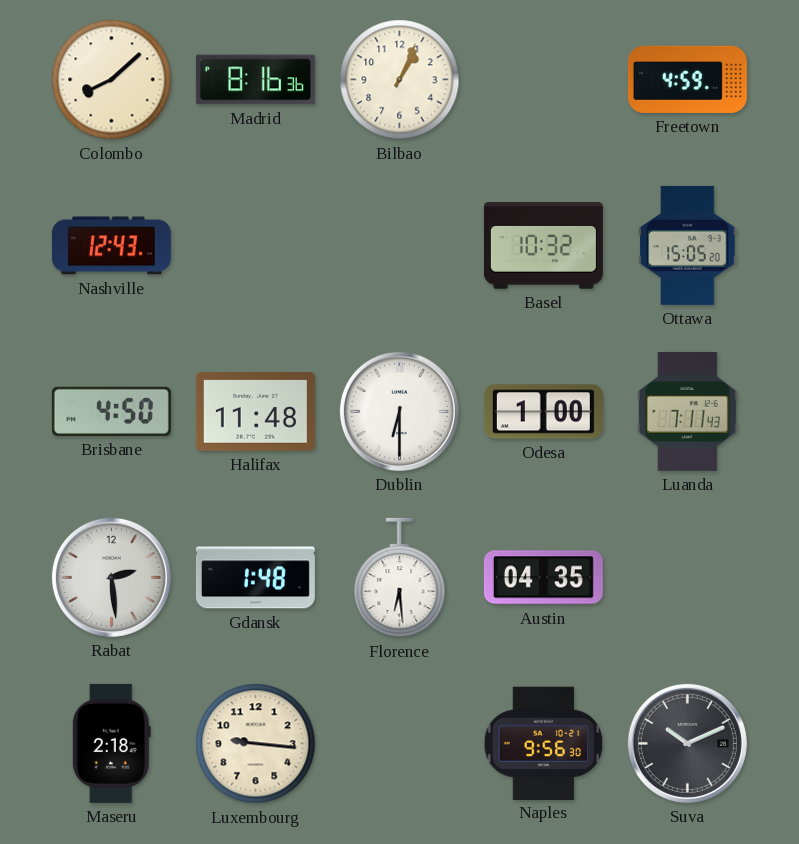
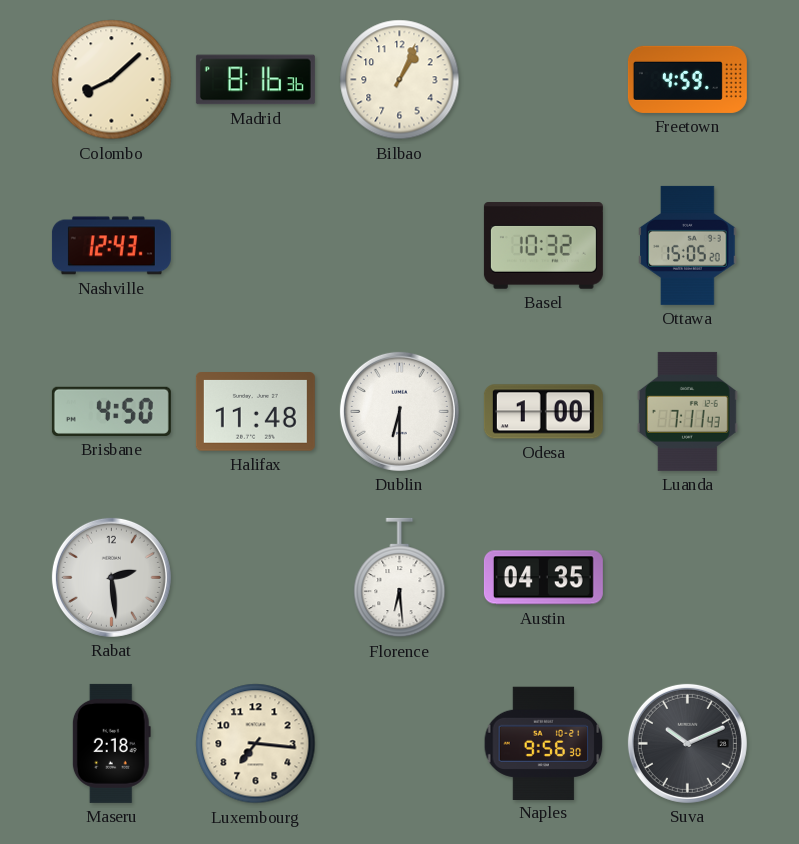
Gdansk: 1:48 -> none (255, 578)
Luxembourg: 9:16 -> 7:16 (256, 744)
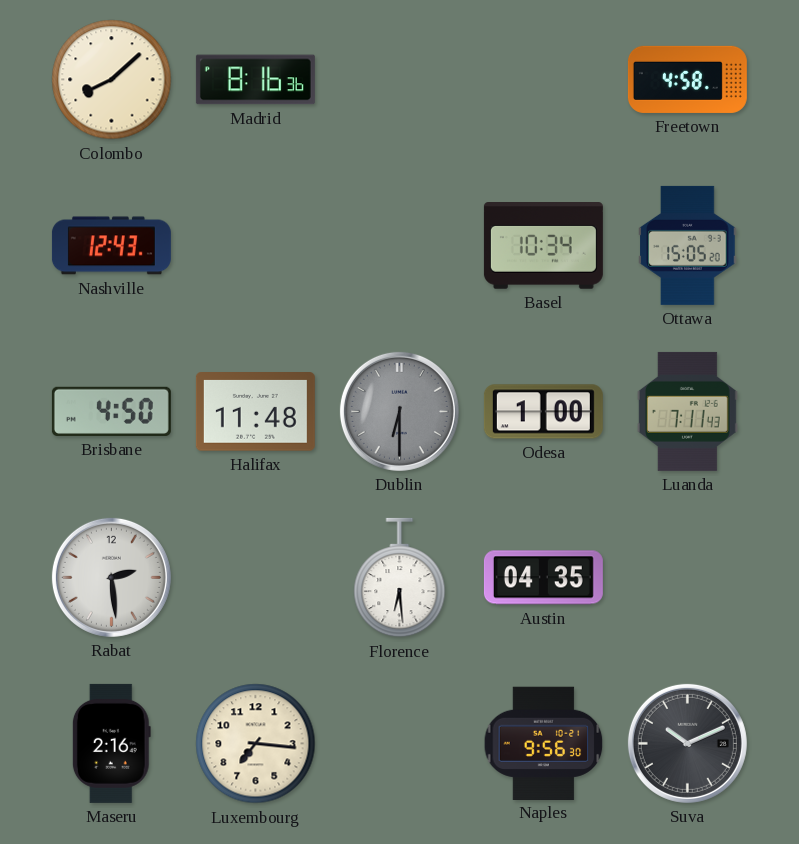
Bilbao: 1:04 -> none (400, 80)
Freetown: 4:59 -> 4:58 (687, 79)
Basel: 10:32 -> 10:34 (543, 246)
Dublin dial: white -> grey (399, 411)
Maseru: 2:18 -> 2:16 (111, 743)
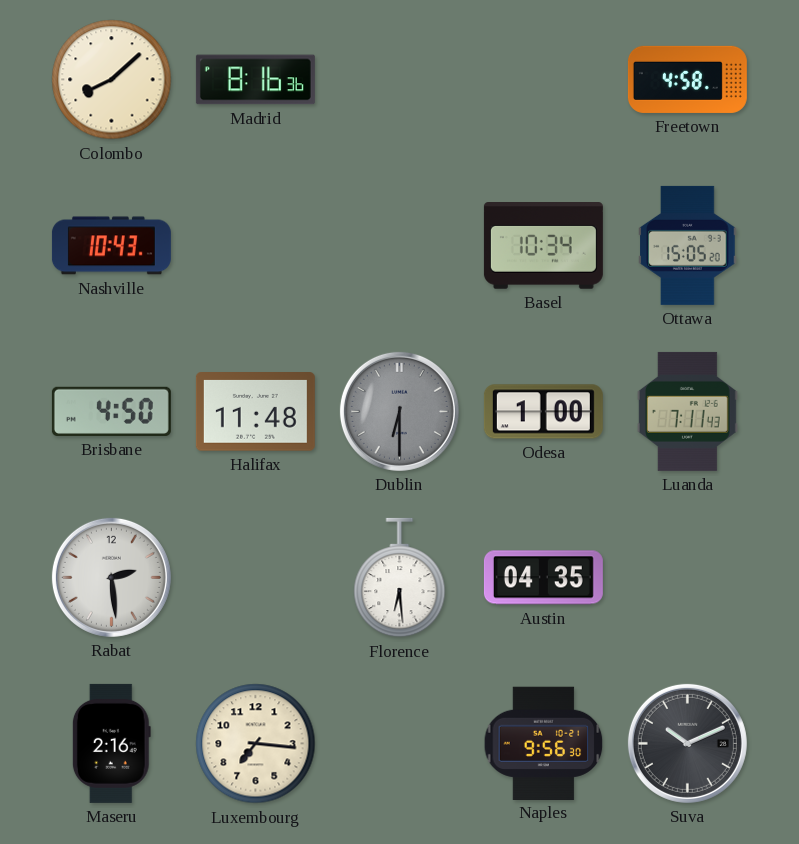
Nashville: 12:43 -> 10:43 (111, 246)
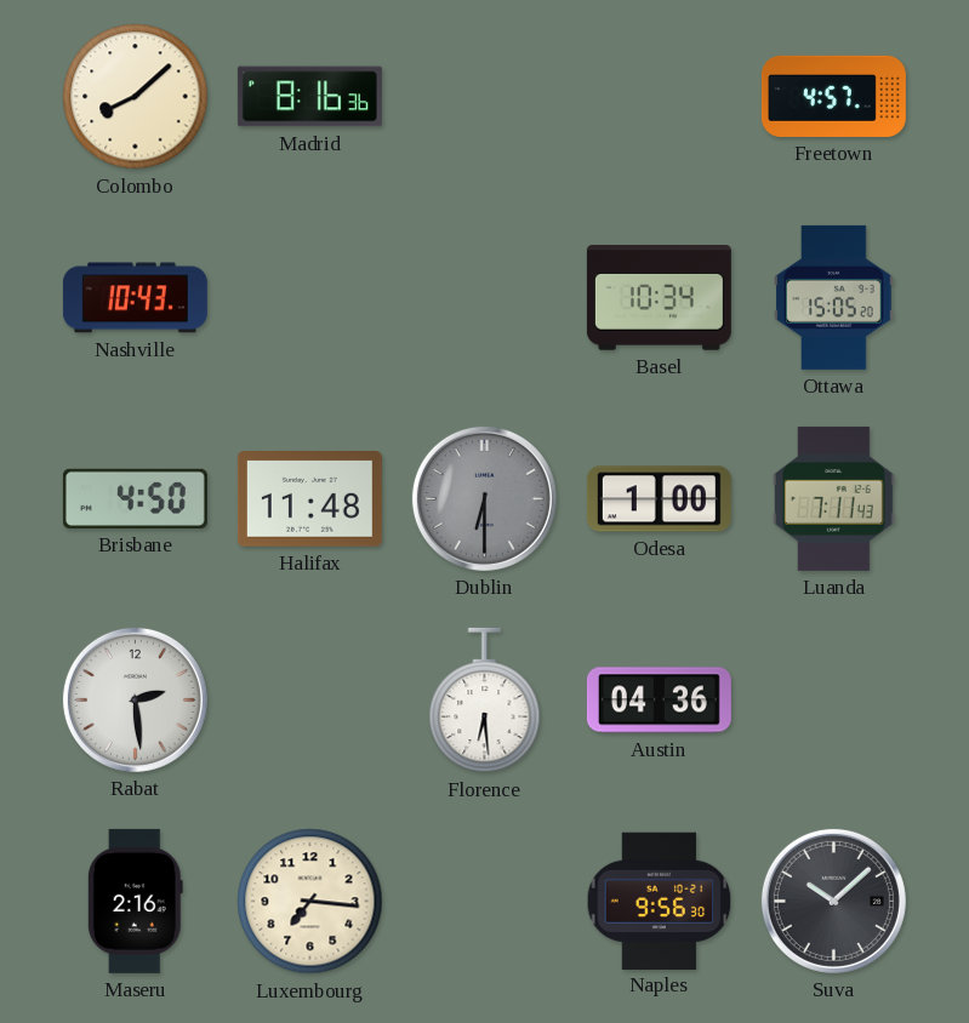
Freetown: 4:58 -> 4:57 (833, 96)
Austin: 04:35 -> 04:36 (659, 701)
Suva: 10:11 -> 10:08 (833, 901)
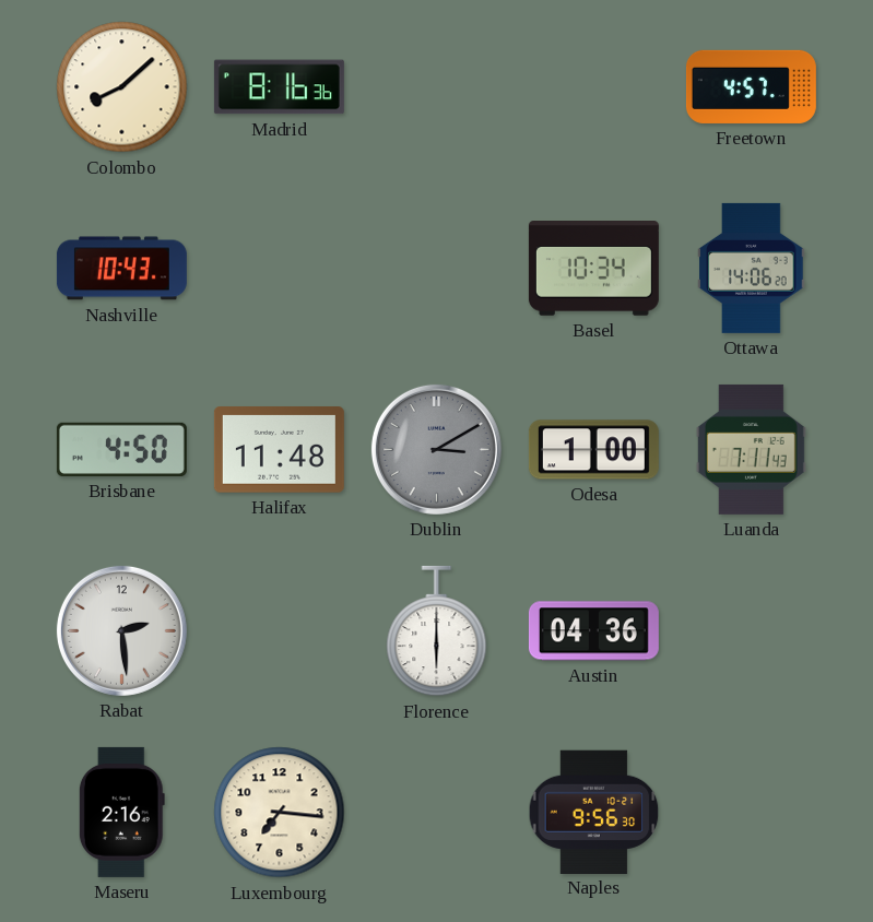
Ottawa: 15:05 -> 14:06 (752, 268)
Dublin: 6:30 -> 3:10 (436, 449)
Florence: 6:29 -> 6:00 (437, 631)
Suva: 10:08 -> none (833, 901)
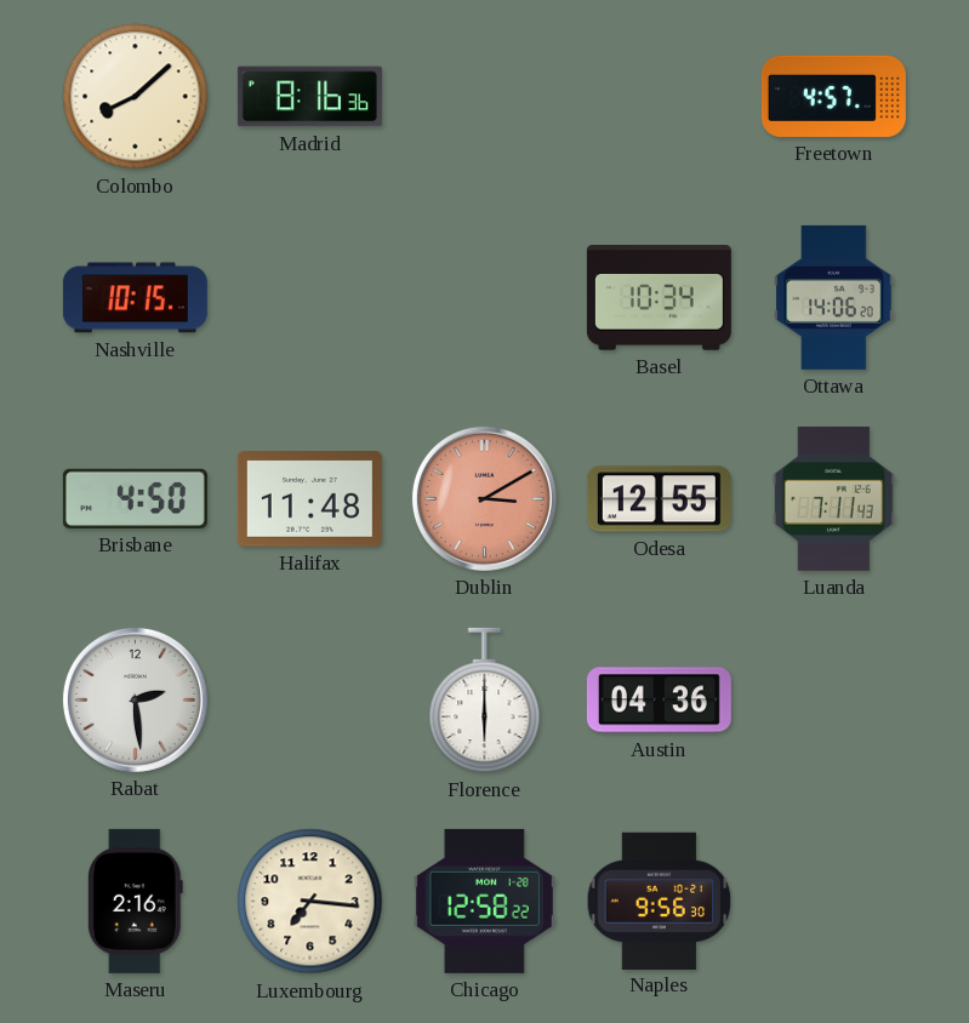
Nashville: 10:43 -> 10:15 (135, 298)
Dublin dial: grey -> salmon (484, 498)
Odesa: 1:00 -> 12:55 (659, 499)
Chicago: none -> 12:58 (484, 901)
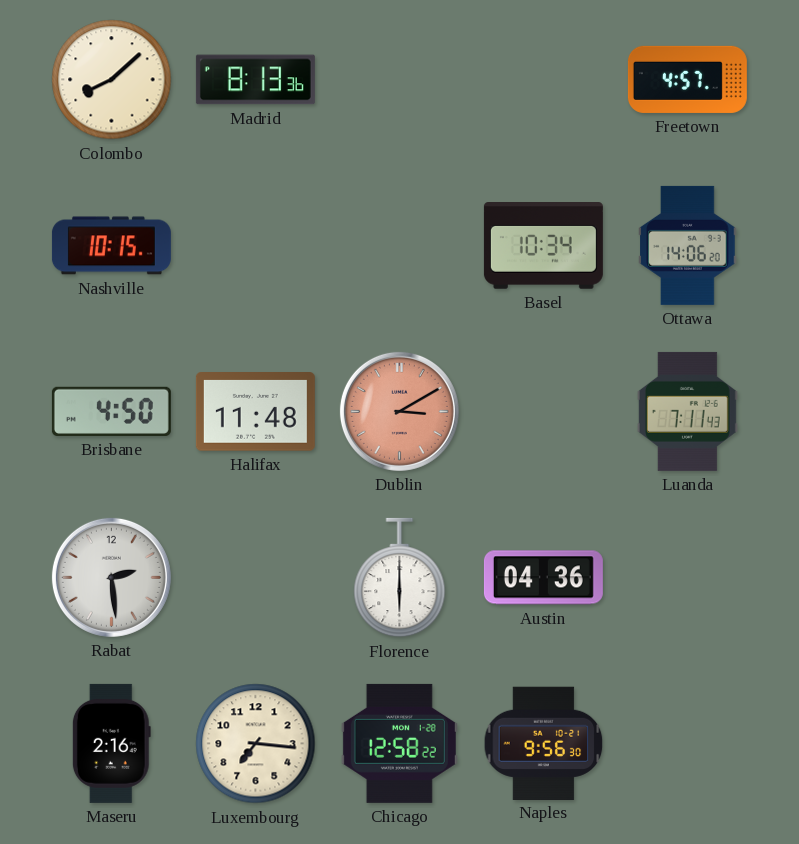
Madrid: 8:16 -> 8:13 (255, 80)
Odesa: 12:55 -> none (659, 499)
